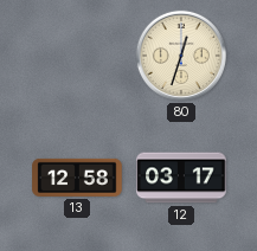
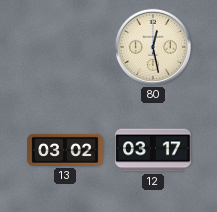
80: 12:33 -> 12:28 (153, 47)
13: 12:58 -> 03:02 (65, 150)
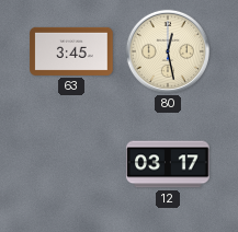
63: none -> 3:45 (71, 51)
13: 03:02 -> none (65, 150)
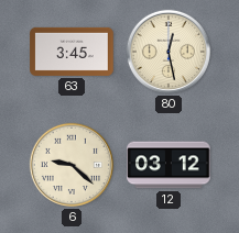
6: none -> 9:22 (72, 165)
12: 03:17 -> 03:12 (169, 165)
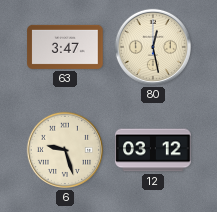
63: 3:45 -> 3:47 (65, 47)
6: 9:22 -> 9:27 (65, 150)
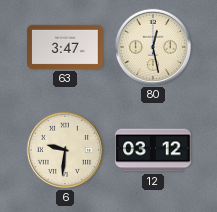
6: 9:27 -> 9:31 (65, 150)
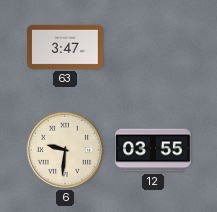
80: 12:28 -> none (153, 47)
12: 03:12 -> 03:55 (153, 150)
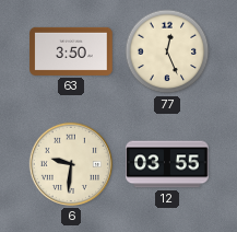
63: 3:47 -> 3:50 (71, 51)
77: none -> 12:26 (167, 51)
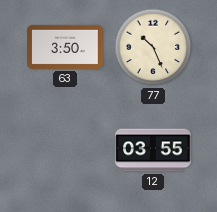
77: 12:26 -> 10:26 (153, 47)
6: 9:31 -> none (71, 164)
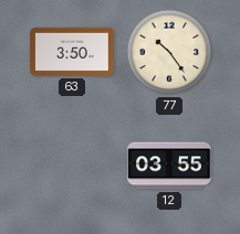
77: 10:26 -> 10:24 (169, 52)
